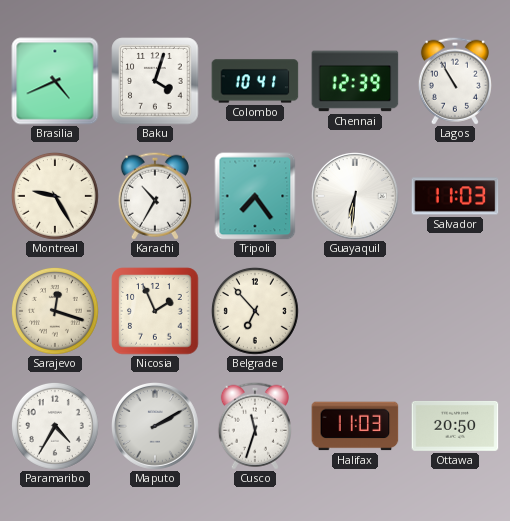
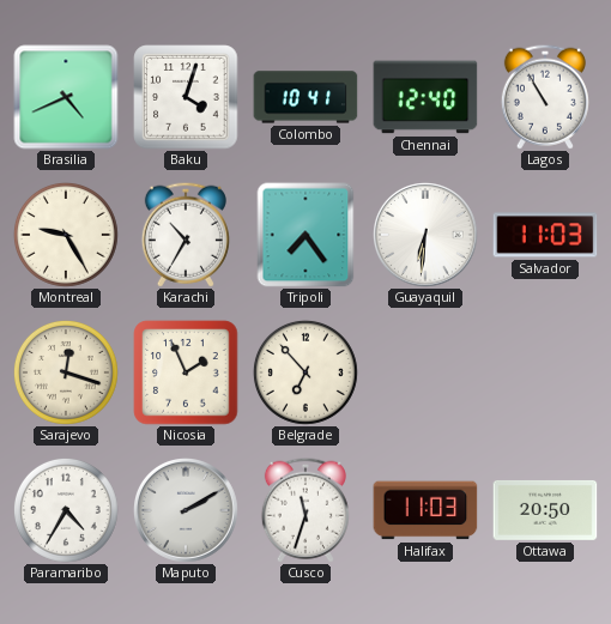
Chennai: 12:39 -> 12:40 (425, 97)
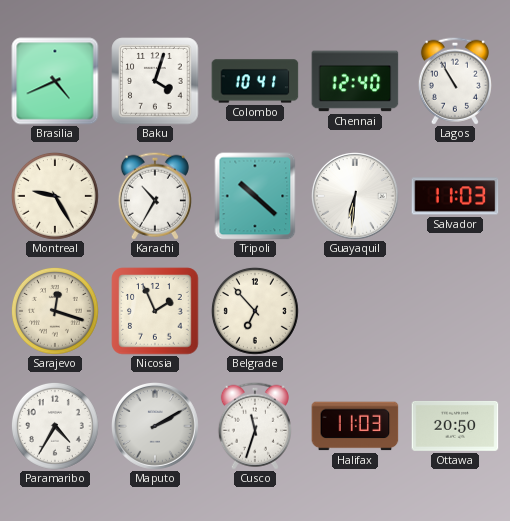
Tripoli: 7:24 -> 10:22 (255, 196)
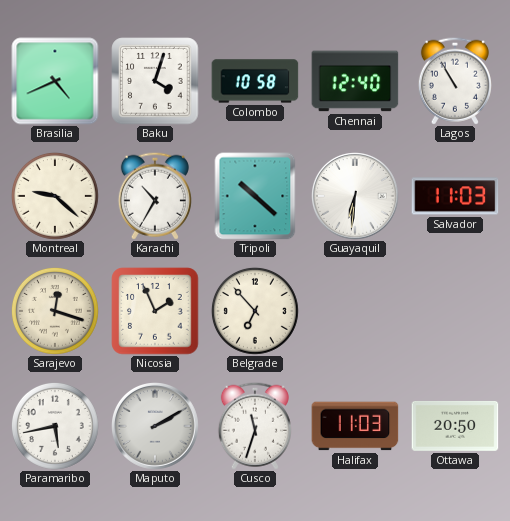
Colombo: 10:41 -> 10:58 (255, 81)
Montreal: 9:25 -> 9:22 (55, 196)
Paramaribo: 4:35 -> 5:43 (55, 426)
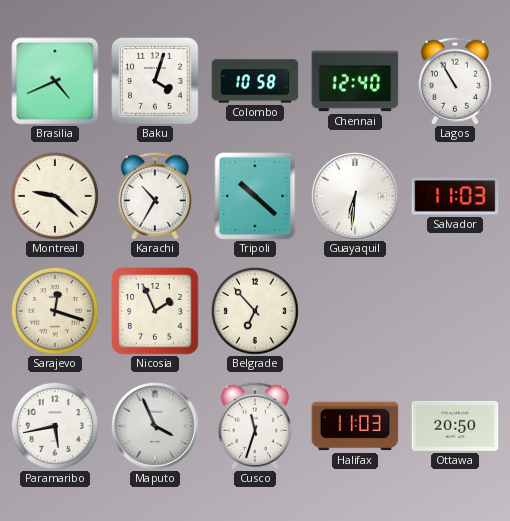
Maputo: 2:10 -> 3:56 (156, 427)
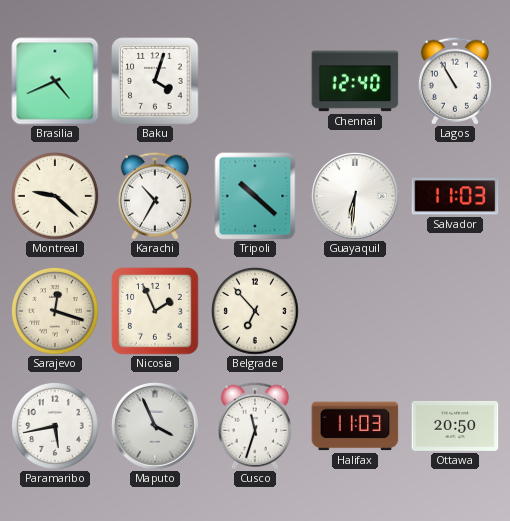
Colombo: 10:58 -> none (255, 81)
